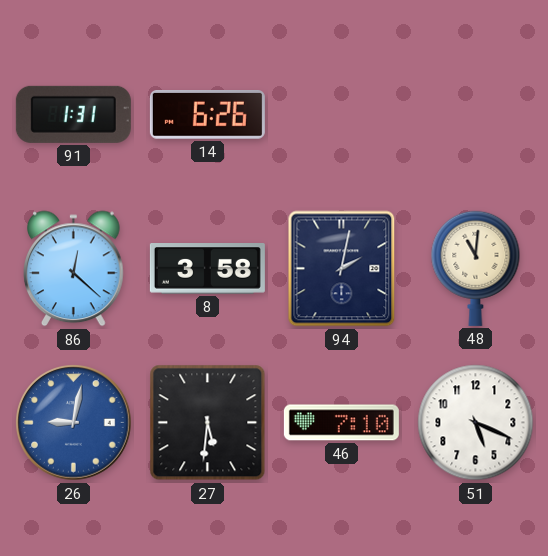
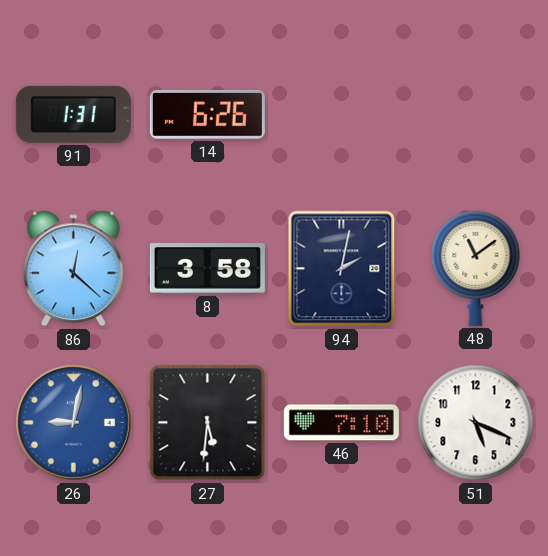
48: 11:01 -> 11:09 (476, 268)
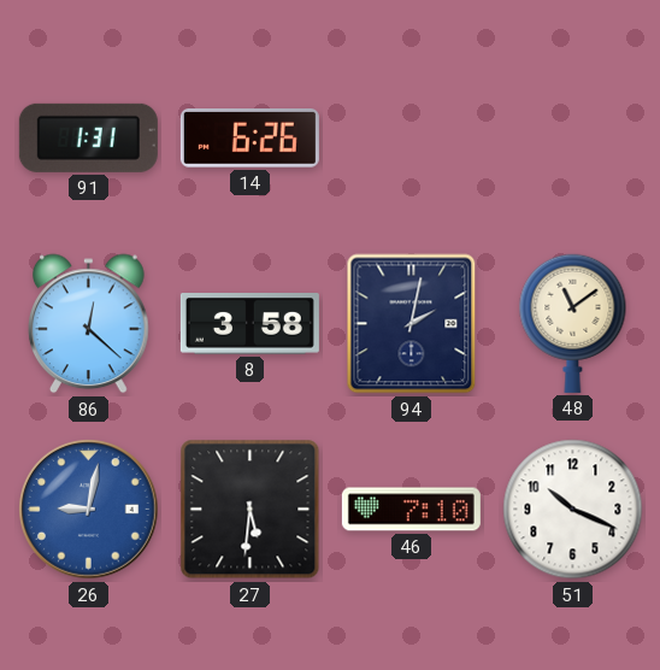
51: 5:19 -> 10:19 (573, 510)
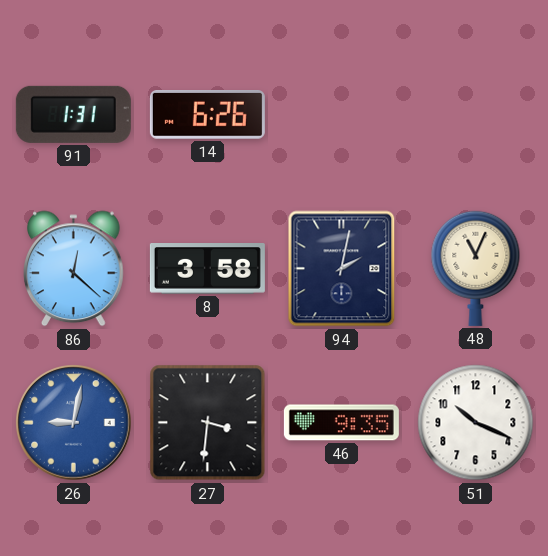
48: 11:09 -> 11:04 (476, 268)
27: 5:31 -> 3:31 (208, 423)
46: 7:10 -> 9:35 (341, 423)
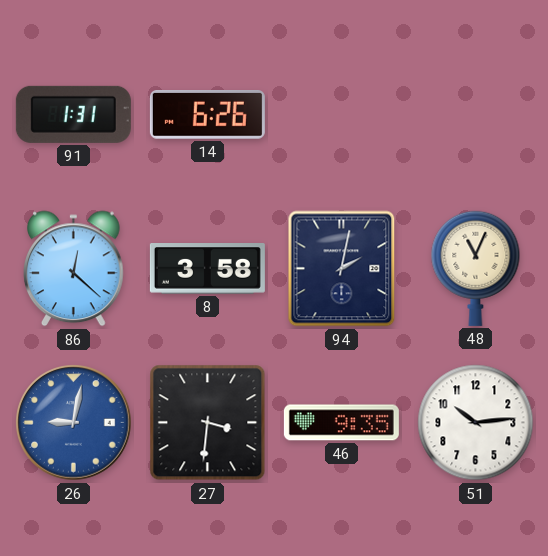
51: 10:19 -> 10:14 (476, 423)
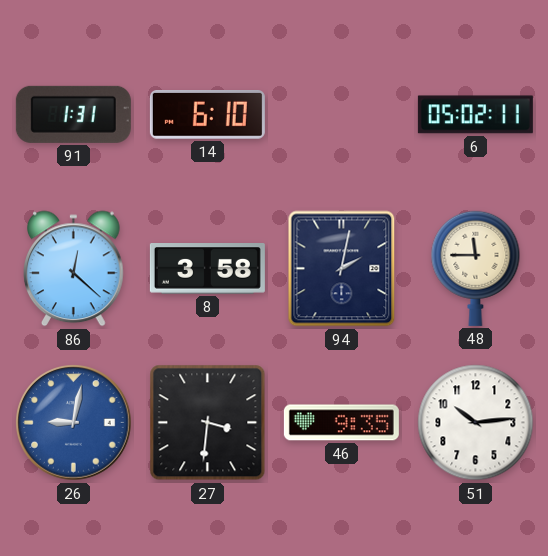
14: 6:26 -> 6:10 (207, 115)
6: none -> 05:02 (475, 115)
48: 11:04 -> 11:45 (476, 268)
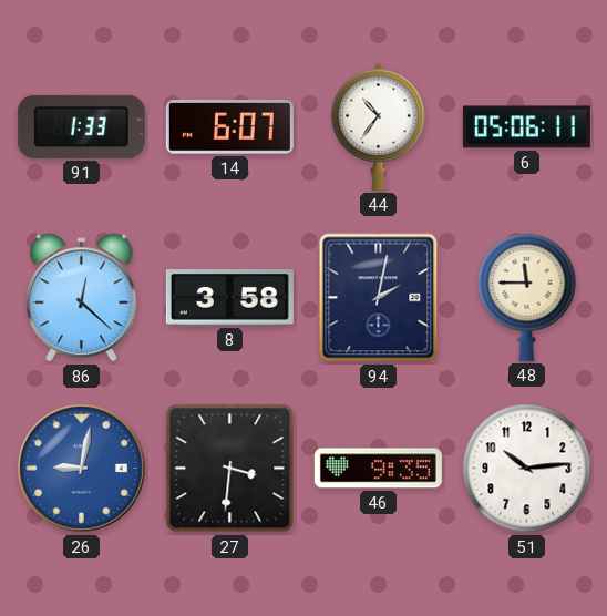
91: 1:31 -> 1:33 (81, 126)
14: 6:10 -> 6:07 (229, 127)
44: none -> 10:36 (379, 126)
6: 05:02 -> 05:06 (526, 127)
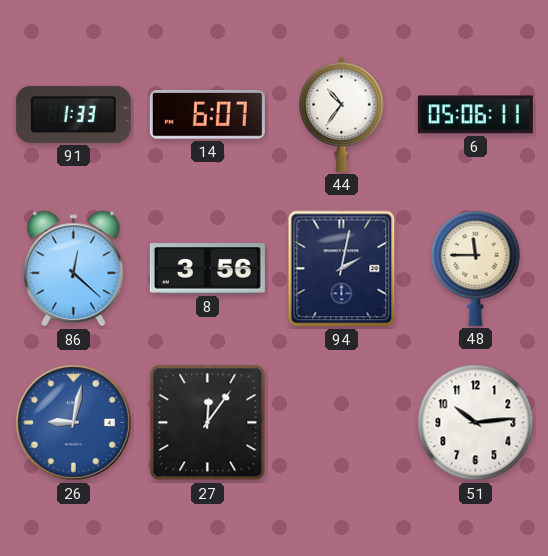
8: 3:58 -> 3:56 (207, 269)
27: 3:31 -> 12:06 (208, 423)
46: 9:35 -> none (378, 469)
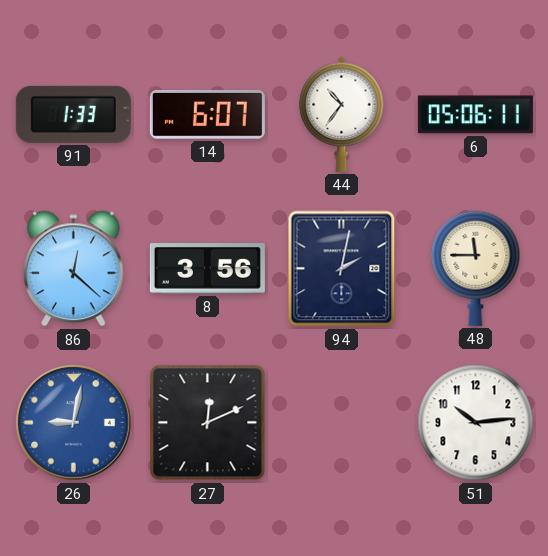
27: 12:06 -> 12:11 (208, 423)
